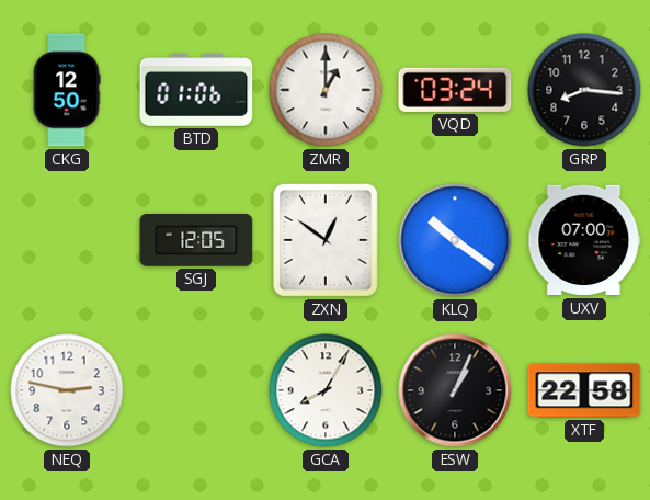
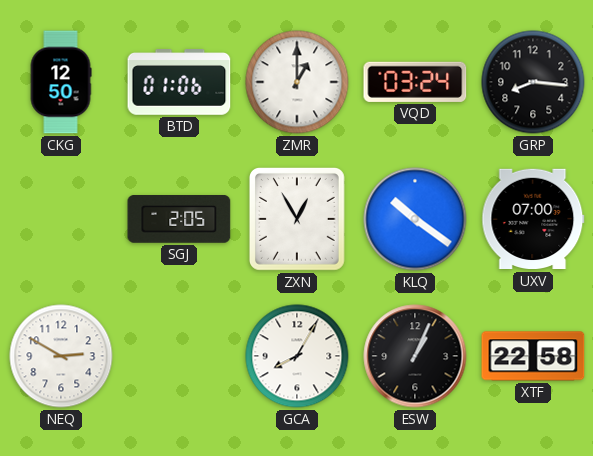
SGJ: 12:05 -> 2:05 (179, 220)
ZXN: 12:51 -> 12:55 (297, 219)
NEQ: 2:47 -> 2:50 (61, 356)
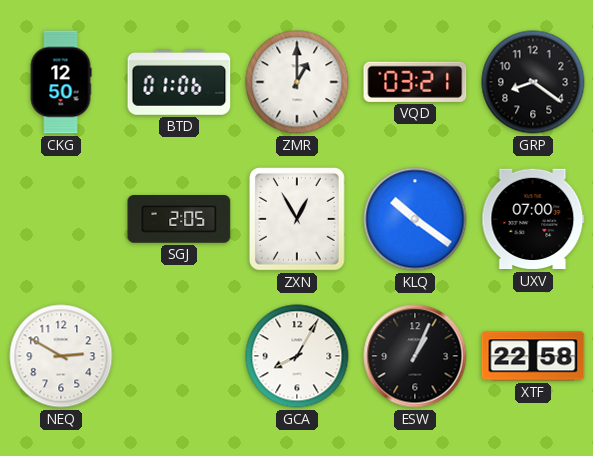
VQD: 03:24 -> 03:21 (415, 82)
GRP: 8:16 -> 8:21 (533, 82)
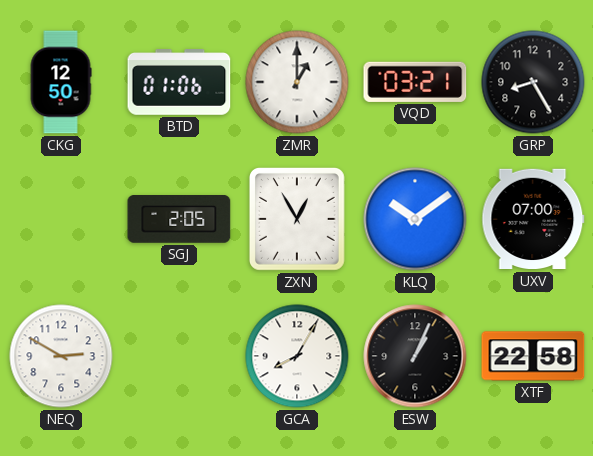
GRP: 8:21 -> 8:25 (533, 82)
KLQ: 10:21 -> 10:09 (415, 219)
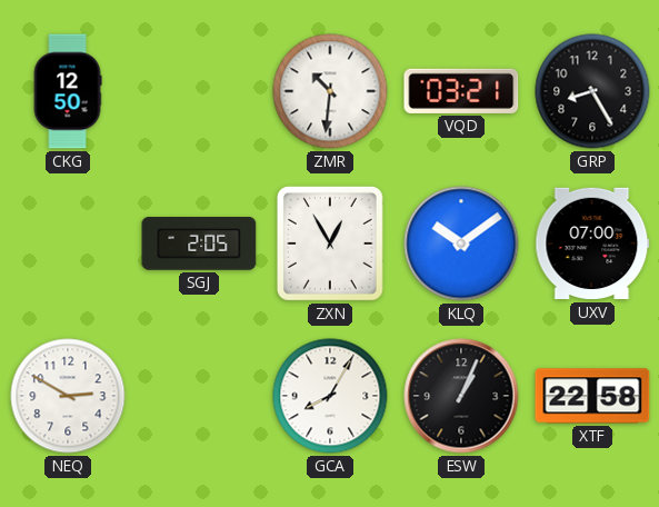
BTD: 01:06 -> none (179, 82)
ZMR: 1:00 -> 10:31 (330, 91)
